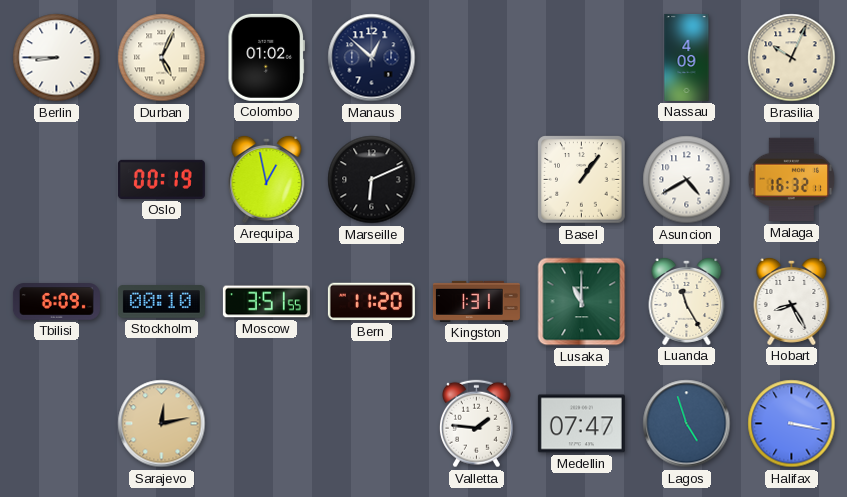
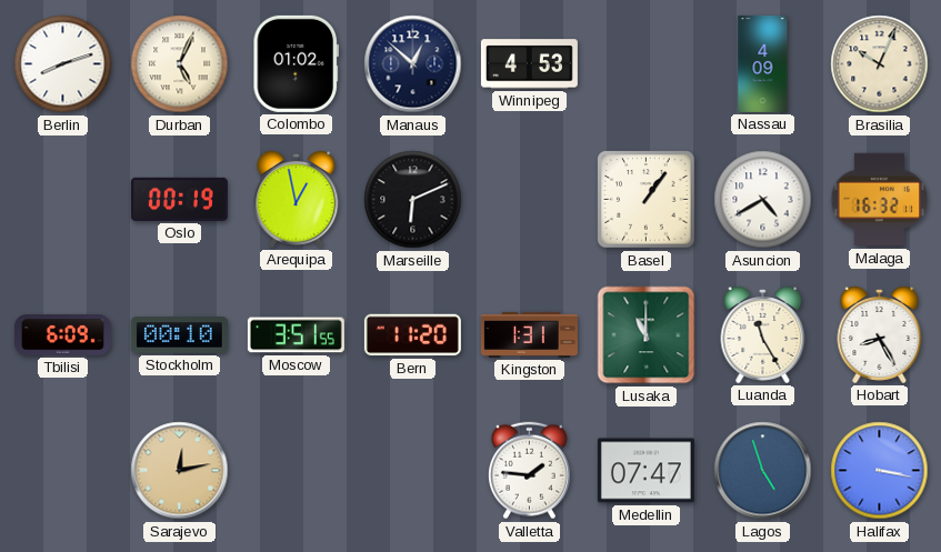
Berlin: 8:45 -> 8:12 (63, 64)
Winnipeg: none -> 4:53 (529, 64)
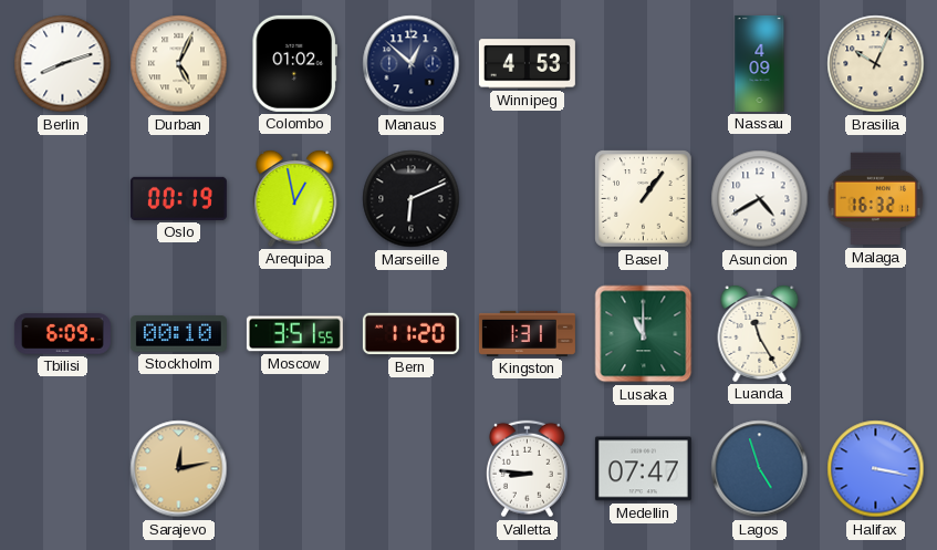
Hobart: 8:25 -> none (880, 334)
Valletta: 1:46 -> 8:46 (527, 469)
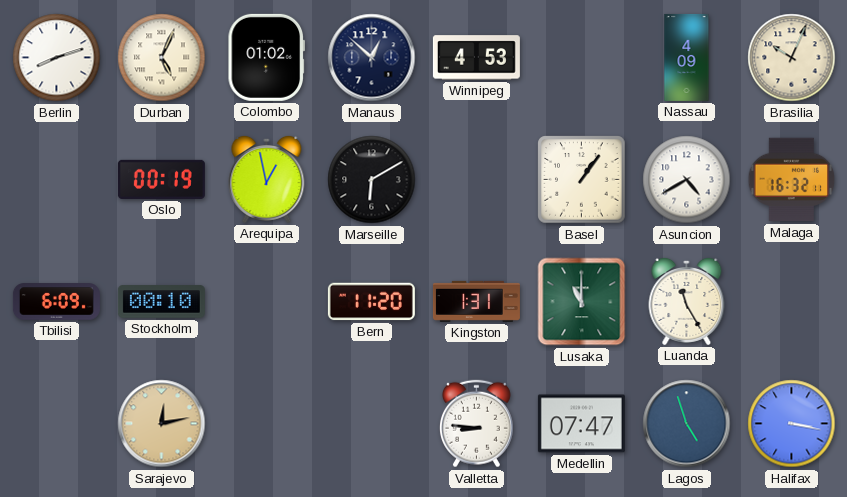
Marseille: 6:11 -> 6:10 (372, 180)
Moscow: 3:51 -> none (294, 334)
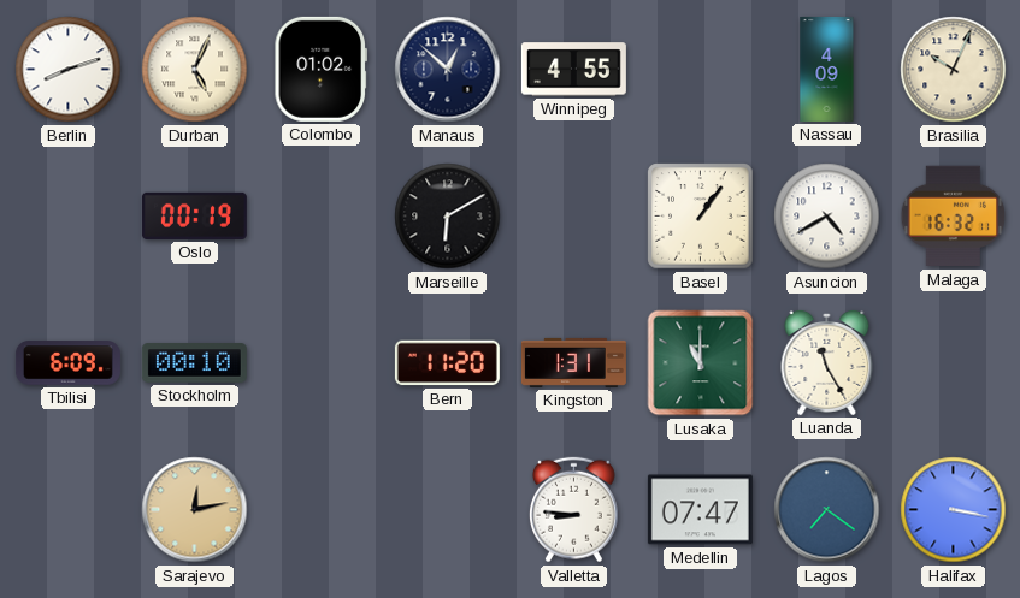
Winnipeg: 4:53 -> 4:55 (573, 70)
Arequipa: 12:58 -> none (267, 179)
Lagos: 4:57 -> 7:21 (827, 510)
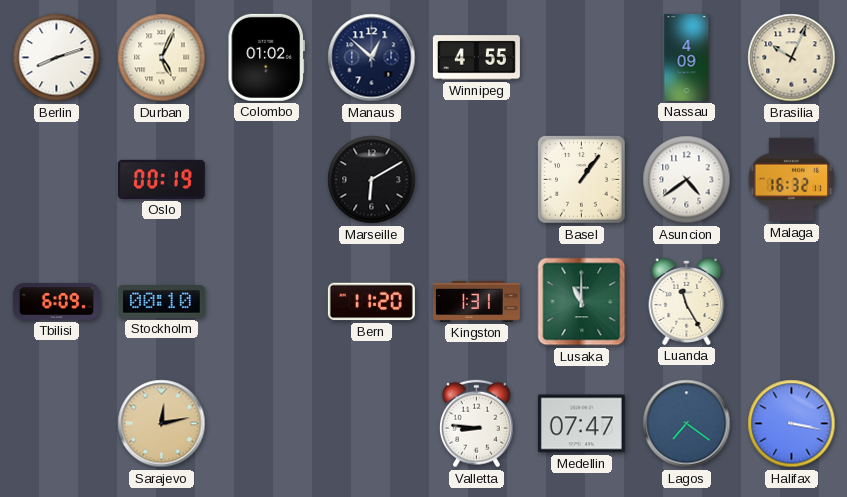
Asuncion: 4:40 -> 4:39 (687, 180)
